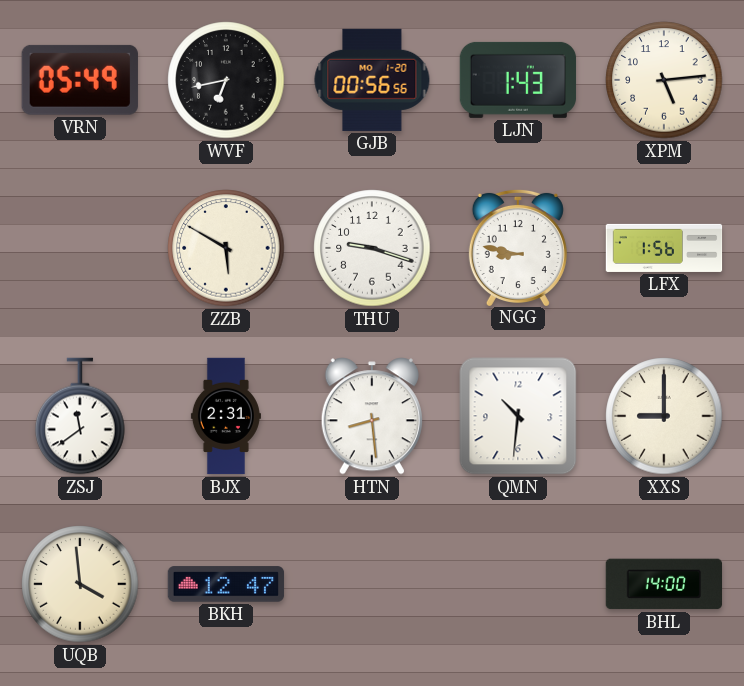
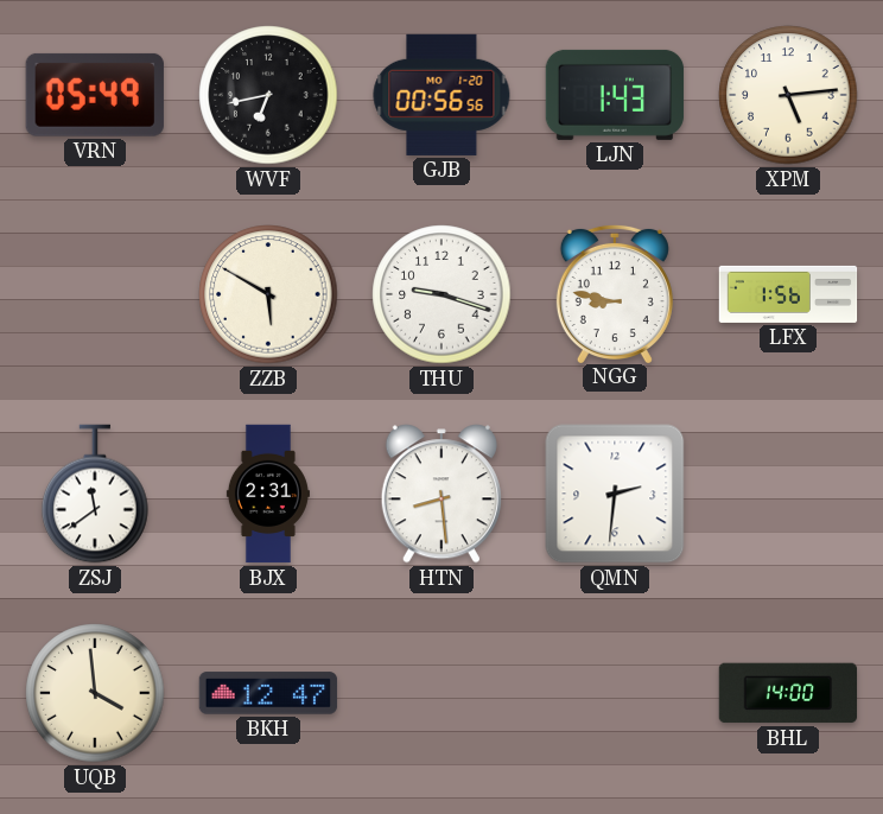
QMN: 10:31 -> 2:31 (615, 494)
XXS: 9:00 -> none (664, 416)
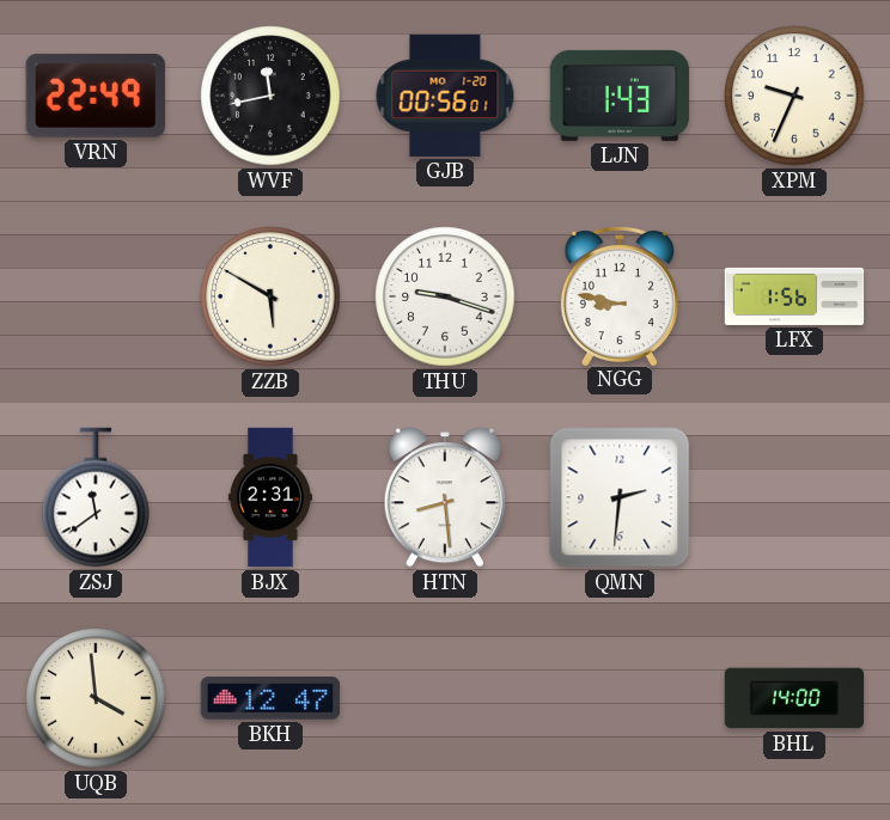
VRN: 05:49 -> 22:49 (96, 96)
WVF: 6:43 -> 11:43 (270, 96)
GJB: 00:56:56 -> 00:56:01 (445, 96)
XPM: 5:14 -> 9:34 (794, 96)
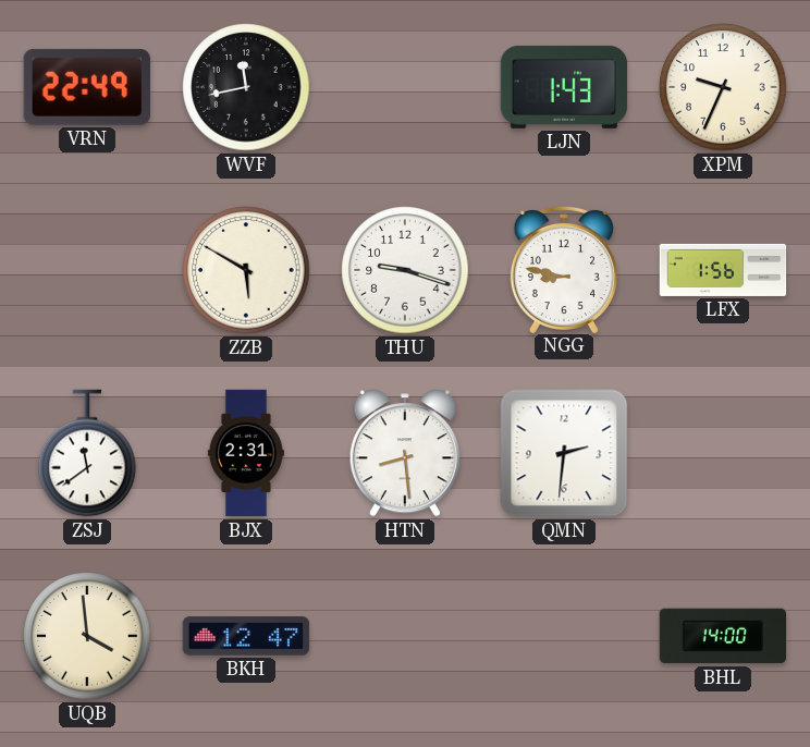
GJB: 00:56 -> none (445, 96)
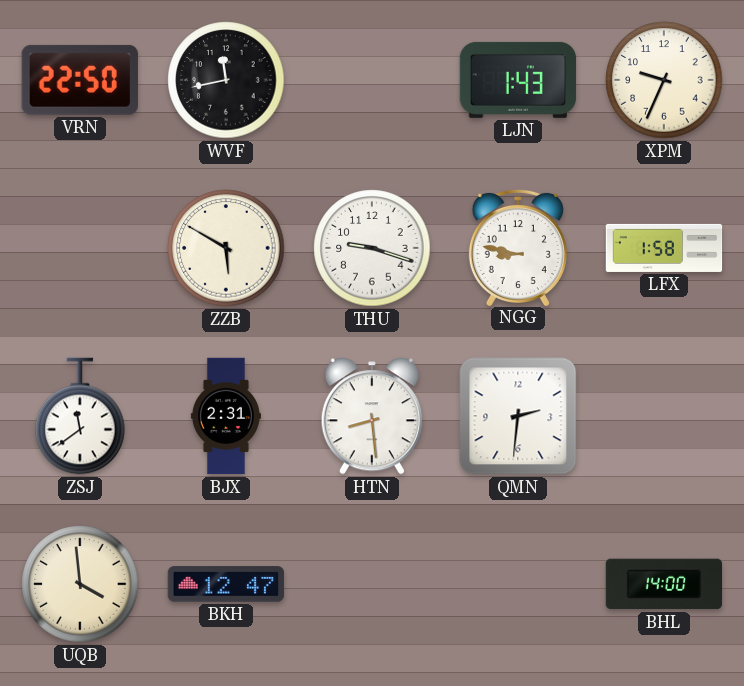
VRN: 22:49 -> 22:50 (80, 80)
LFX: 1:56 -> 1:58 (664, 248)
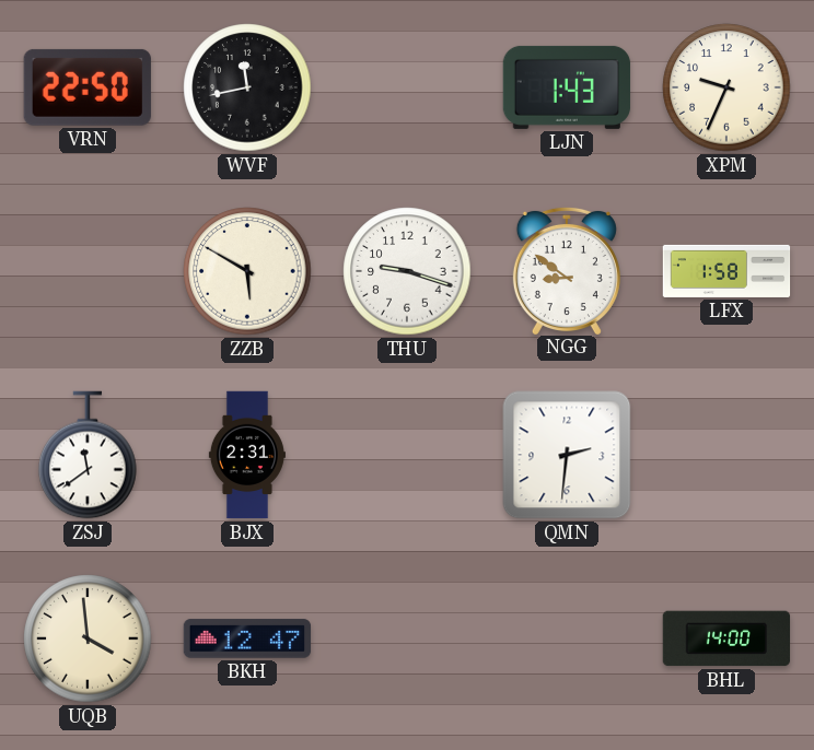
NGG: 8:47 -> 8:51 (567, 270)
HTN: 8:29 -> none (372, 416)
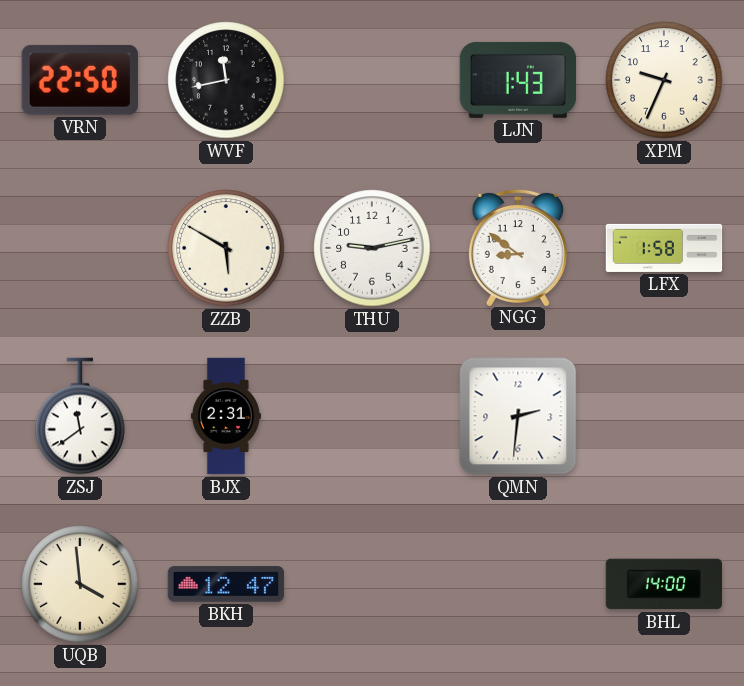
THU: 9:18 -> 9:13 (372, 248)
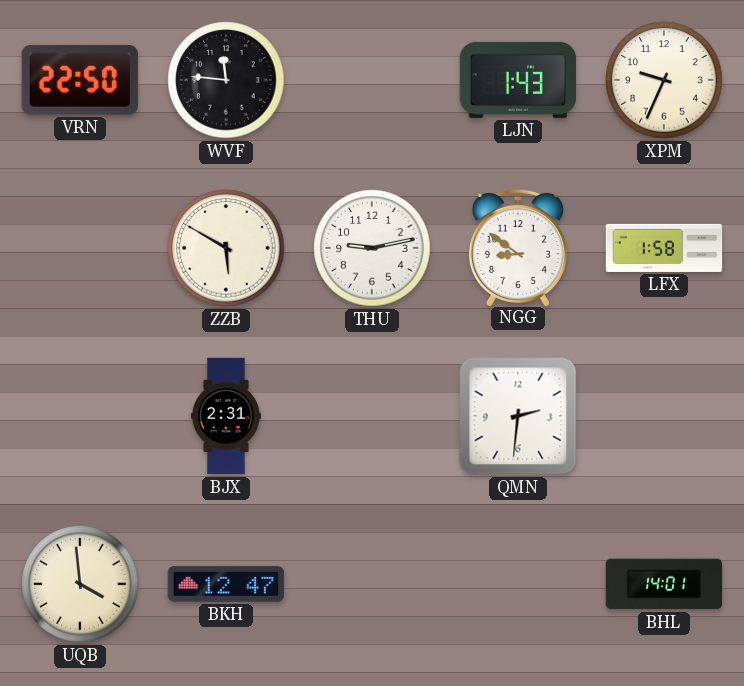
WVF: 11:43 -> 11:46 (226, 80)
ZSJ: 11:39 -> none (80, 416)
BHL: 14:00 -> 14:01 (664, 584)
